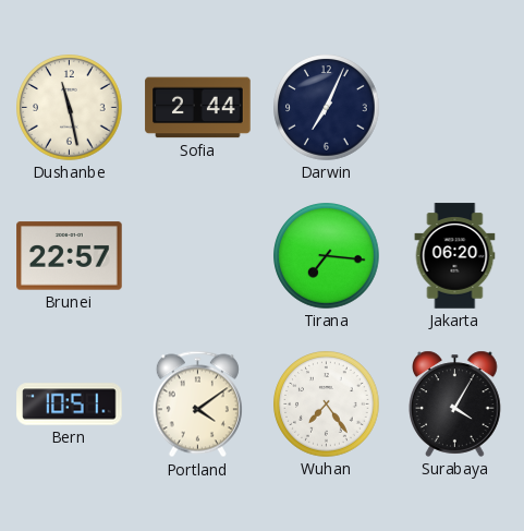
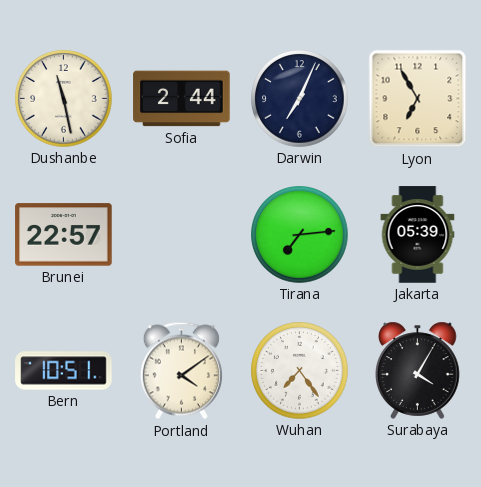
Lyon: none -> 6:55 (418, 99)
Tirana: 7:16 -> 7:14 (300, 235)
Jakarta: 06:20 -> 05:39 (418, 235)
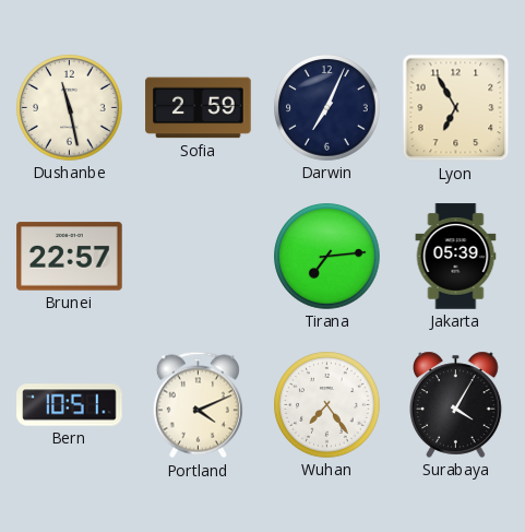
Sofia: 2:44 -> 2:59 (199, 108)
Portland: 4:09 -> 4:11 (198, 405)
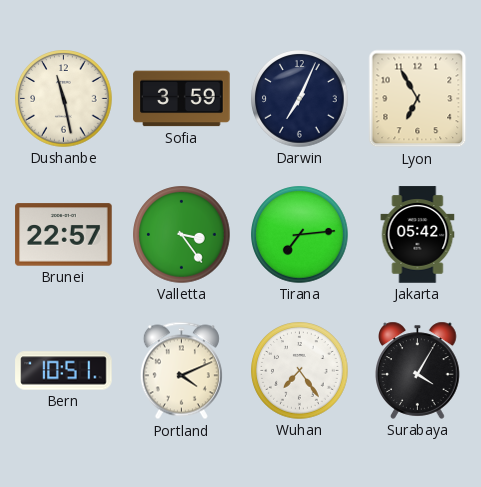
Sofia: 2:59 -> 3:59 (182, 99)
Valletta: none -> 3:24 (182, 235)
Jakarta: 05:39 -> 05:42 (418, 235)
